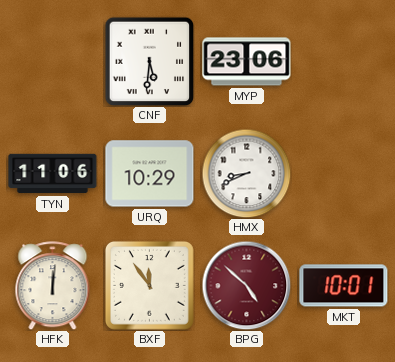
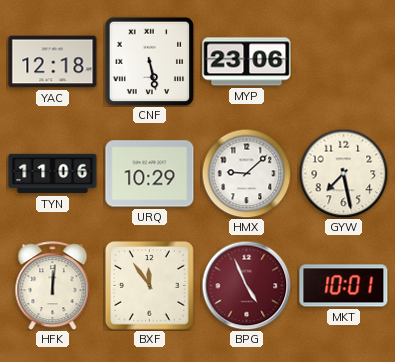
YAC: none -> 12:18 (53, 62)
CNF: 5:31 -> 5:28 (149, 61)
HMX: 8:41 -> 9:08 (246, 173)
GYW: none -> 7:28 (343, 173)
BPG: 4:52 -> 4:56 (246, 285)
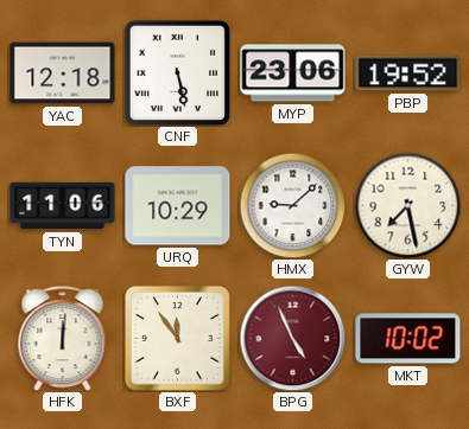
PBP: none -> 19:52 (408, 73)
MKT: 10:01 -> 10:02 (408, 339)
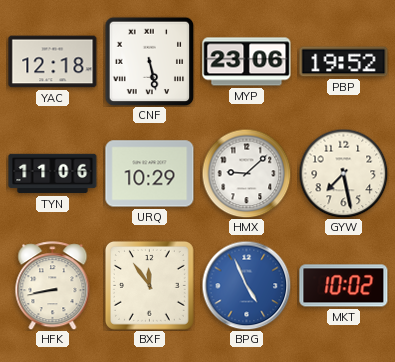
HFK: 12:01 -> 8:43 (53, 286)
BPG dial: burgundy -> blue (246, 285)
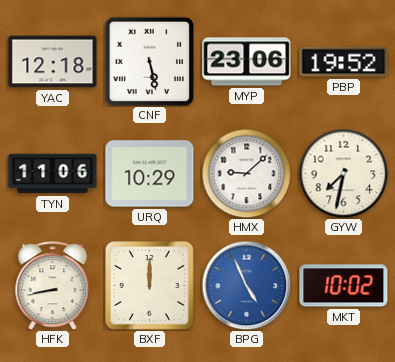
GYW: 7:28 -> 7:32 (343, 173)
BXF: 11:54 -> 12:00 (149, 285)
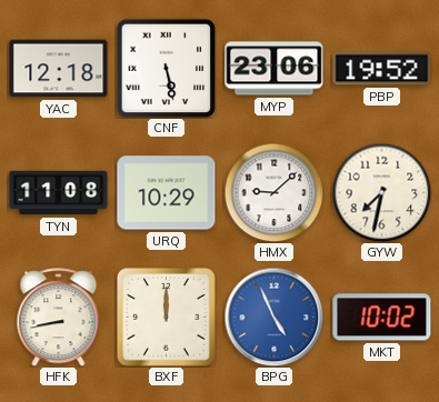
TYN: 11:06 -> 11:08 (59, 193)
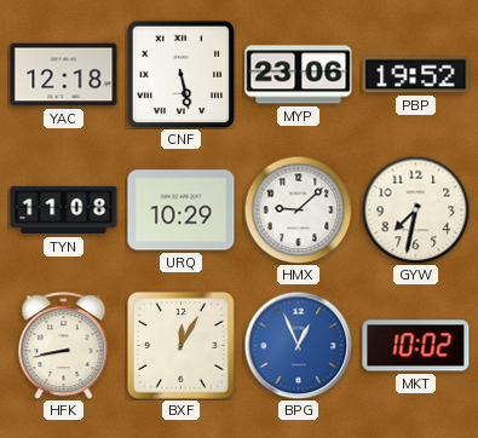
BXF: 12:00 -> 12:05 (180, 345)
BPG: 4:56 -> 12:56 (298, 345)
